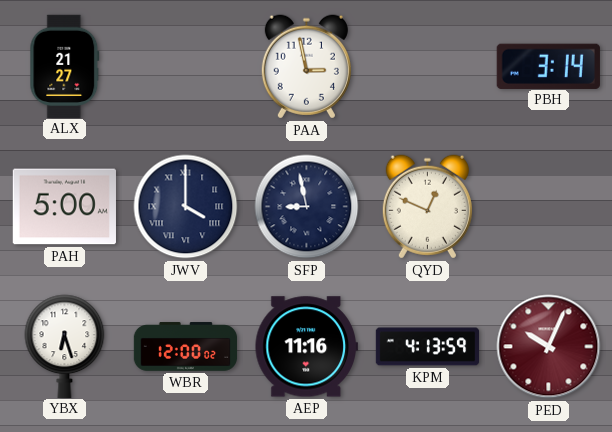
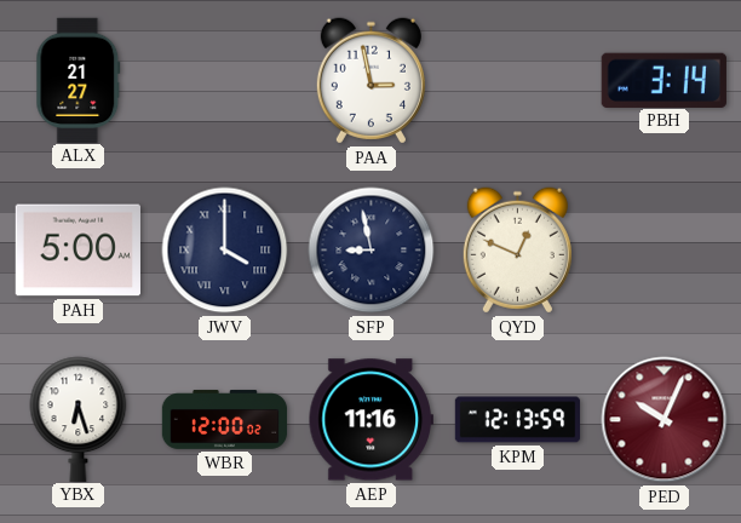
KPM: 4:13 -> 12:13 (518, 420)
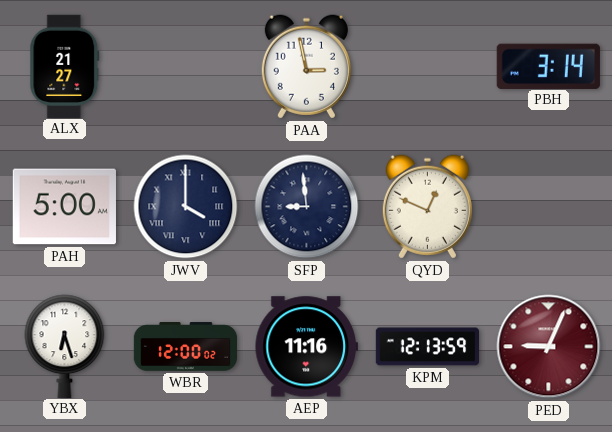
SFP: 8:58 -> 8:59 (307, 207)
PED: 10:04 -> 9:04 (549, 347)
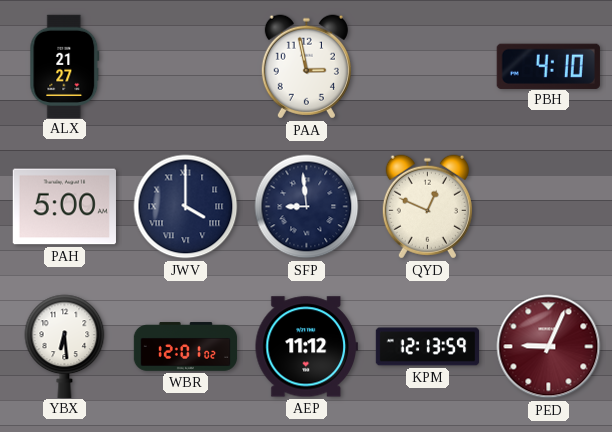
PBH: 3:14 -> 4:10 (548, 66)
YBX: 6:27 -> 6:29 (65, 346)
WBR: 12:00 -> 12:01 (186, 347)
AEP: 11:16 -> 11:12 (306, 347)
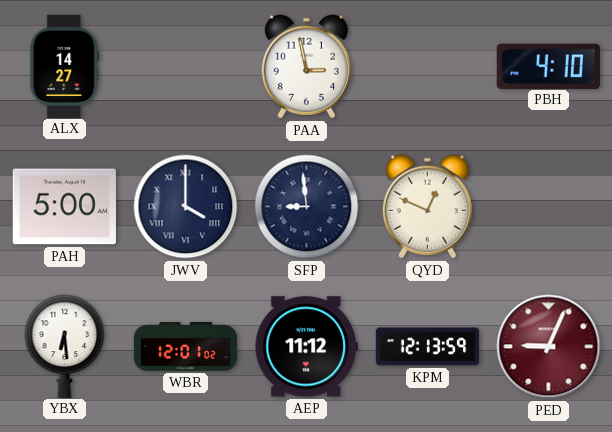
ALX: 21:27 -> 14:27 (65, 66)
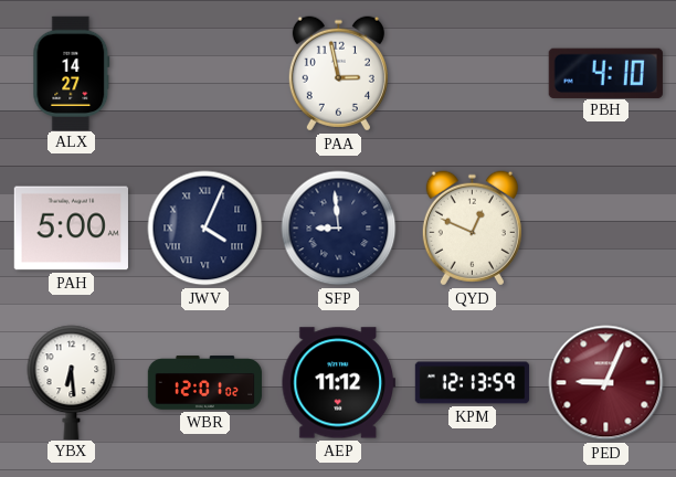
JWV: 4:00 -> 4:04 (205, 229)
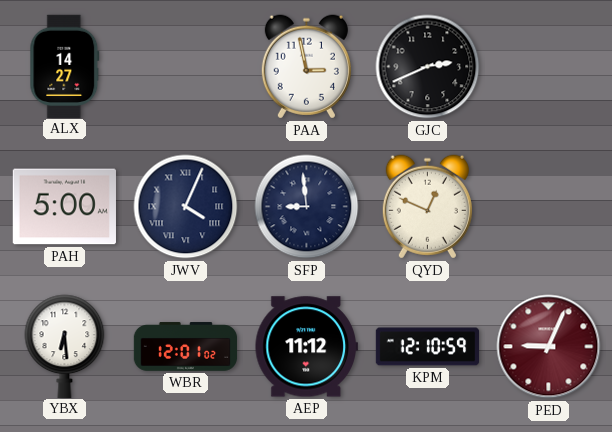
GJC: none -> 2:41 (428, 67)
PBH: 4:10 -> none (605, 73)
KPM: 12:13 -> 12:10 (428, 347)
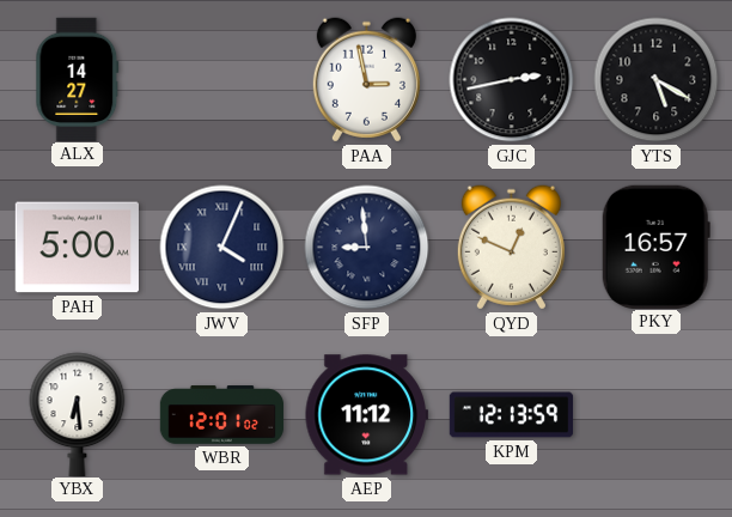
GJC: 2:41 -> 2:43 (512, 80)
YTS: none -> 5:20 (657, 80)
PKY: none -> 16:57 (655, 247)
KPM: 12:10 -> 12:13 (512, 415)
PED: 9:04 -> none (549, 347)
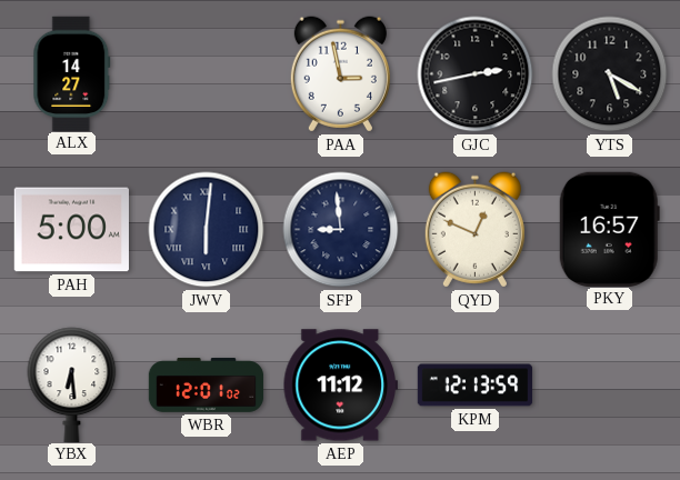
JWV: 4:04 -> 6:01 (207, 230)
